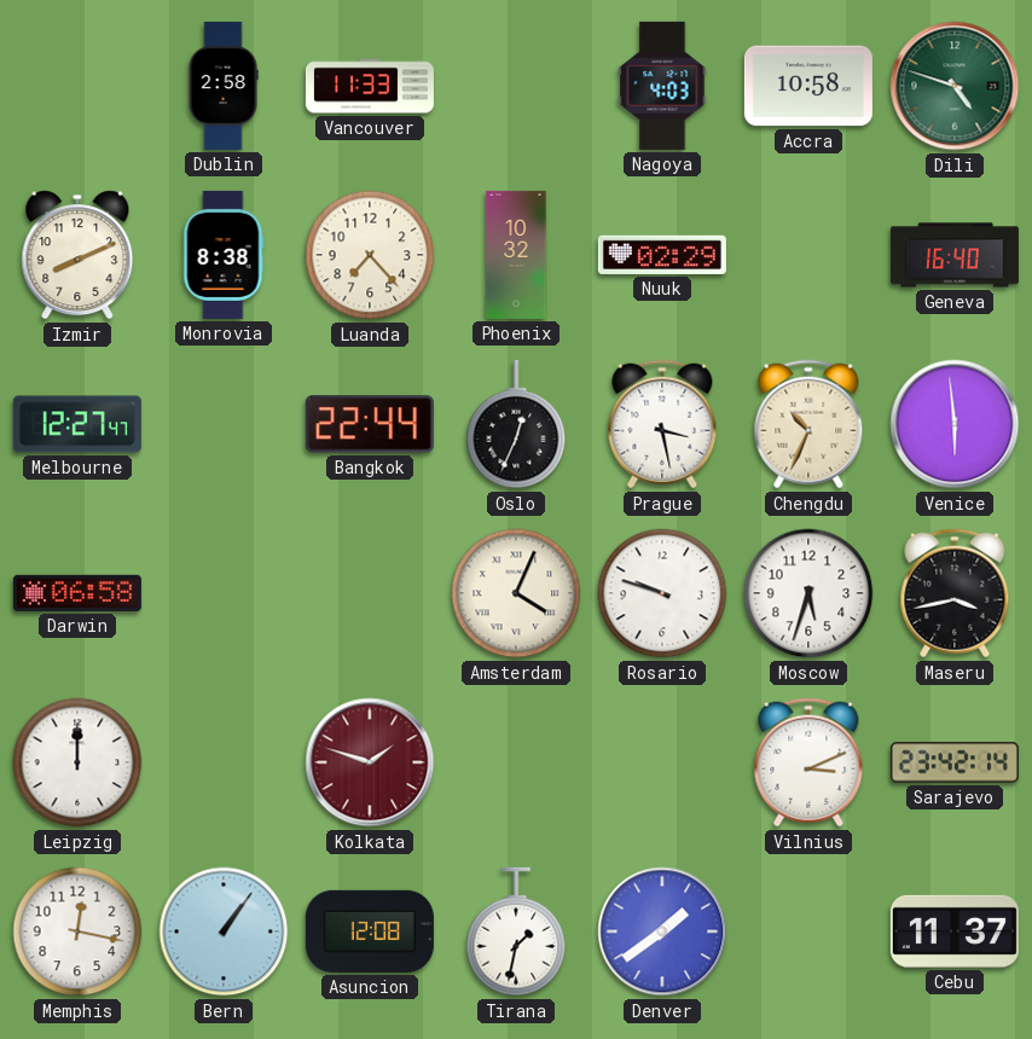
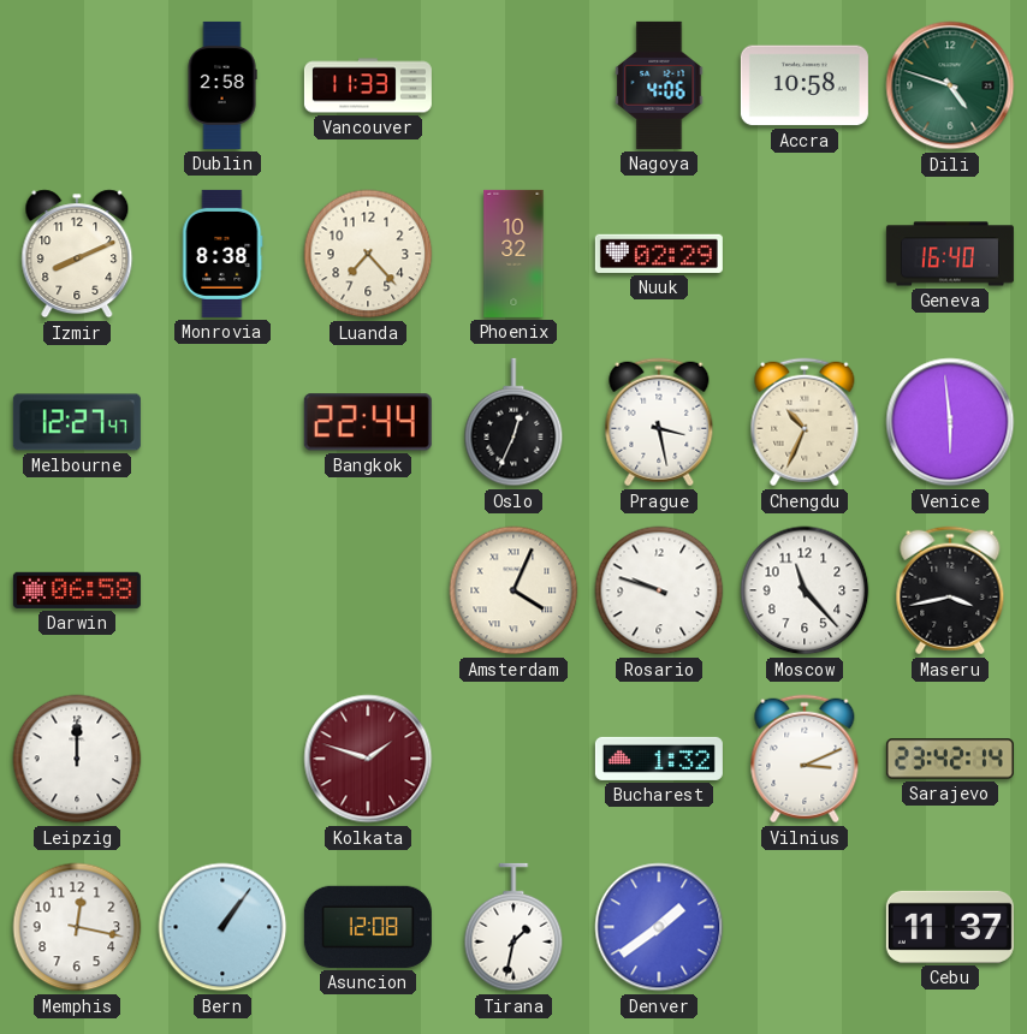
Nagoya: 4:03 -> 4:06 (659, 85)
Moscow: 5:33 -> 11:23 (805, 590)
Bucharest: none -> 1:32 (659, 759)
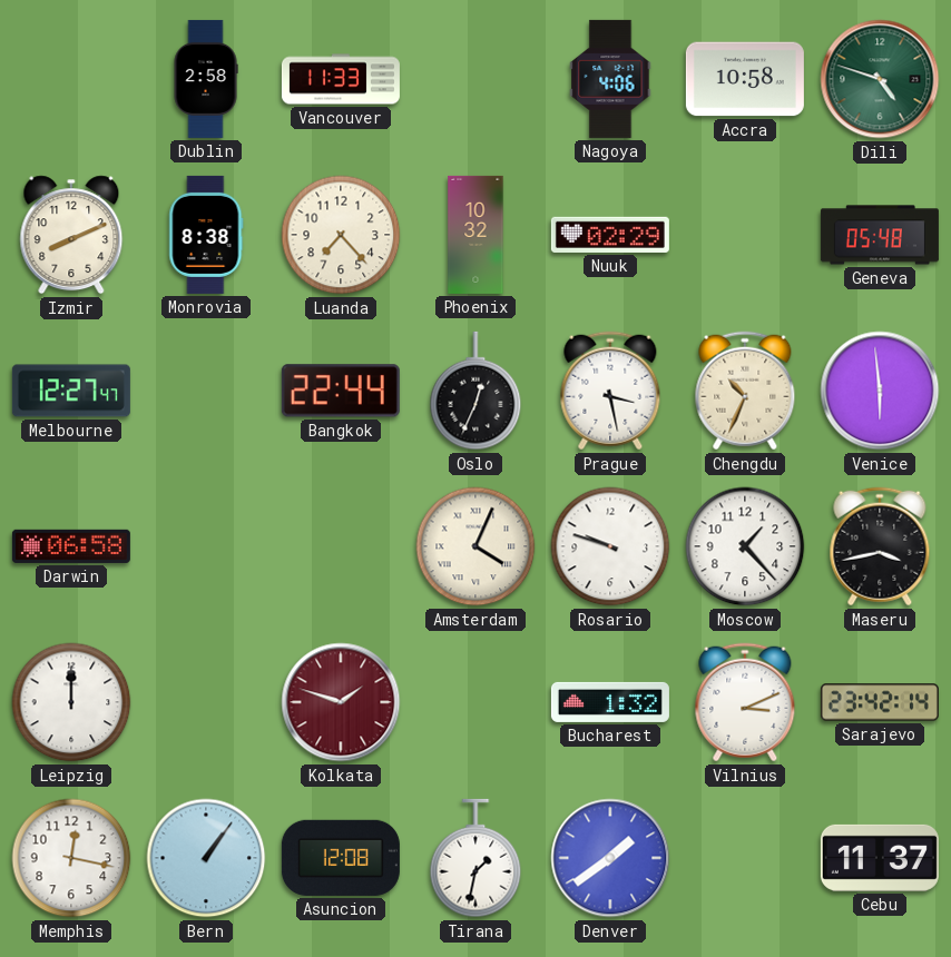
Geneva: 16:40 -> 05:48 (880, 235)
Moscow: 11:23 -> 1:23 (745, 546)
